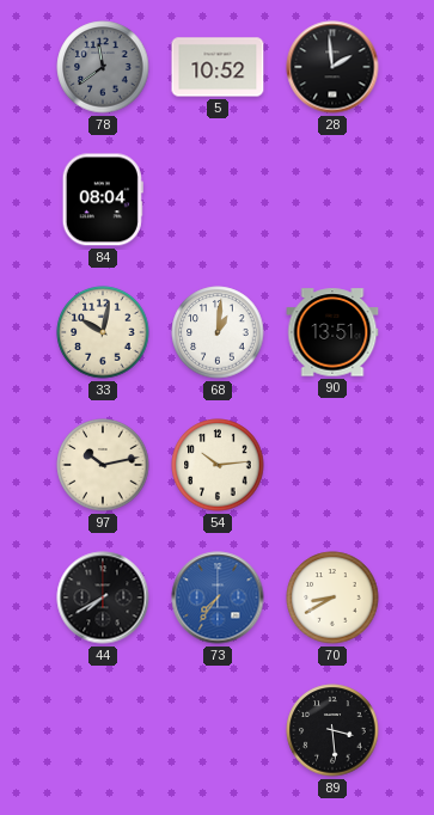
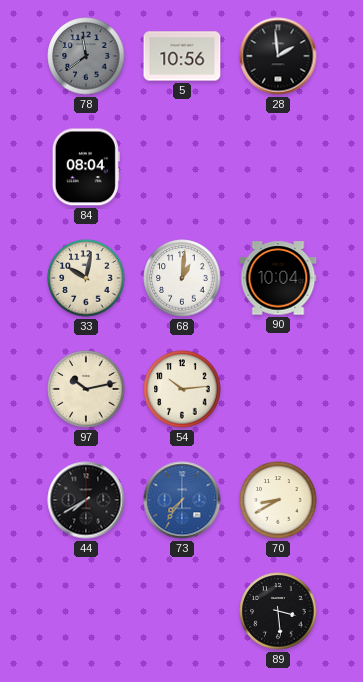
5: 10:52 -> 10:56 (182, 56)
90: 13:51 -> 10:04 (278, 278)
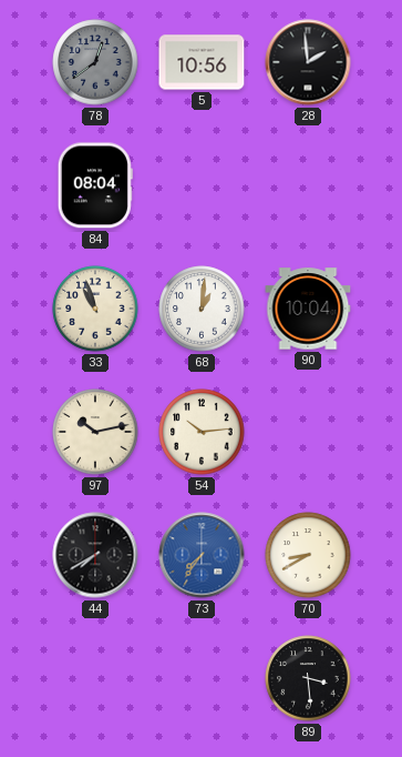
78: 11:39 -> 12:39 (95, 62)
33: 10:02 -> 10:57 (95, 309)
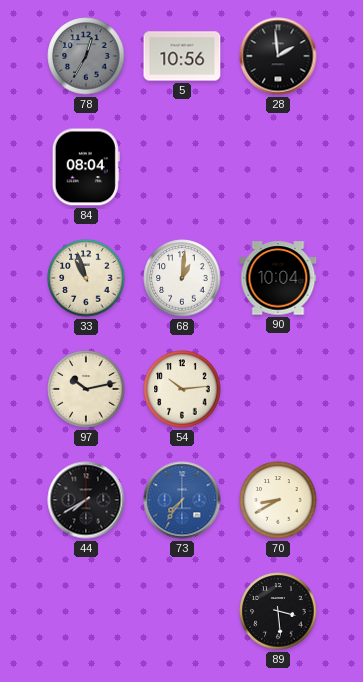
78: 12:39 -> 12:35 (86, 56)
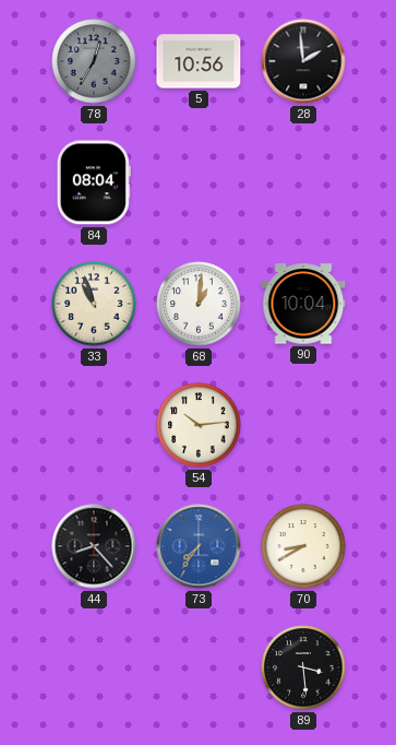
97: 10:13 -> none (86, 389)
44: 7:40 -> 8:23 (94, 546)
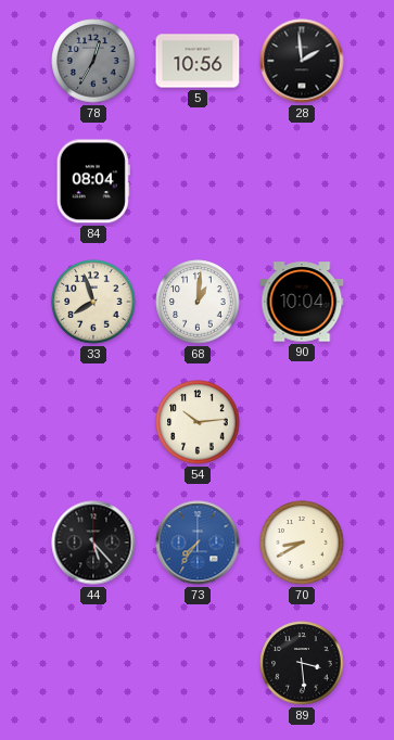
33: 10:57 -> 7:57 (93, 302)
44: 8:23 -> 5:23 (93, 543)
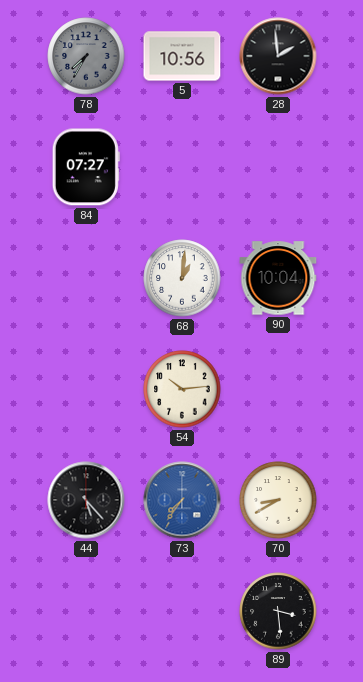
78: 12:35 -> 7:35 (86, 56)
84: 08:04 -> 07:27 (86, 167)
33: 7:57 -> none (93, 302)
